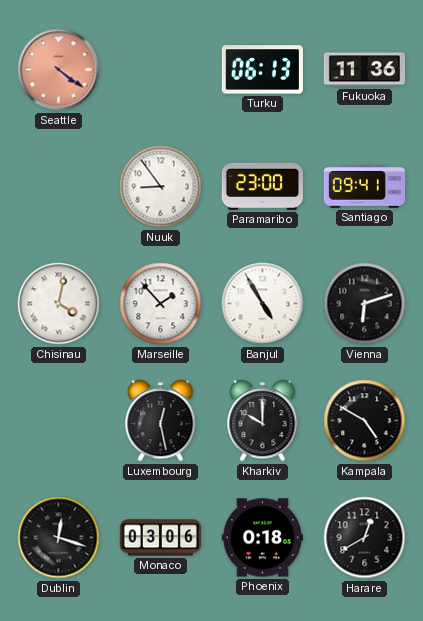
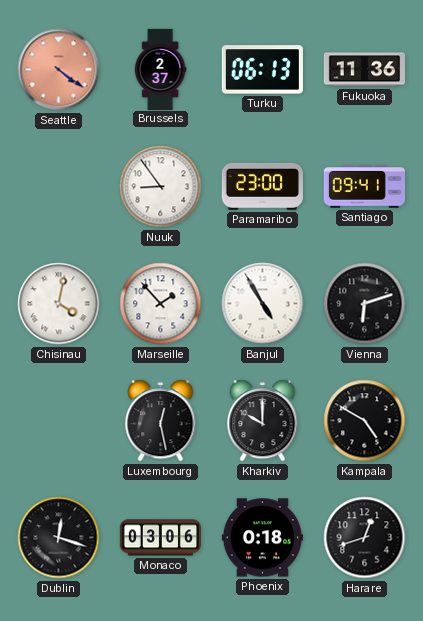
Brussels: none -> 2:37 (160, 69)
Harare: 12:40 -> 12:42 (365, 538)
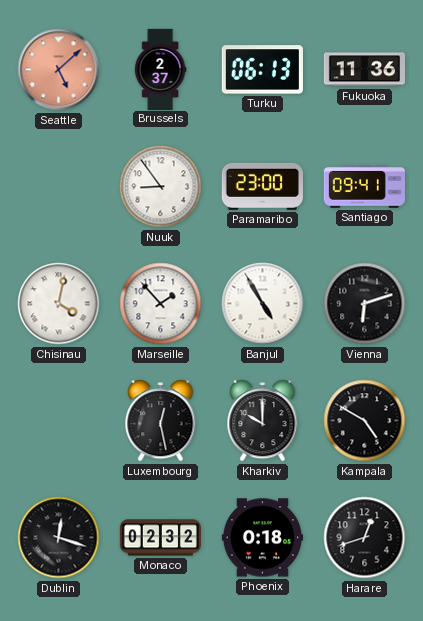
Seattle: 4:21 -> 5:08 (59, 70)
Monaco: 03:06 -> 02:32 (160, 538)
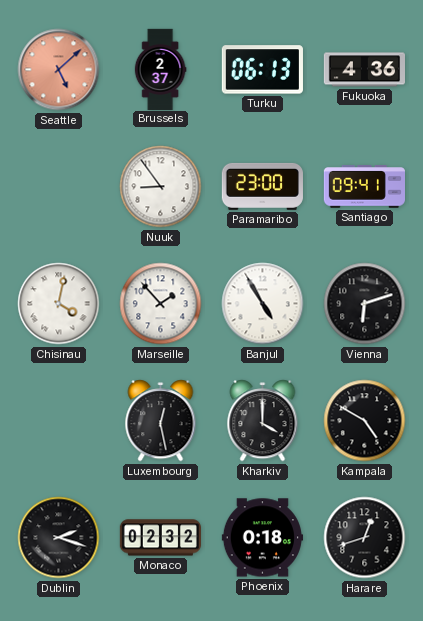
Fukuoka: 11:36 -> 4:36 (364, 70)
Kharkiv: 10:00 -> 4:00 (263, 421)
Dublin: 12:18 -> 2:18 (59, 538)
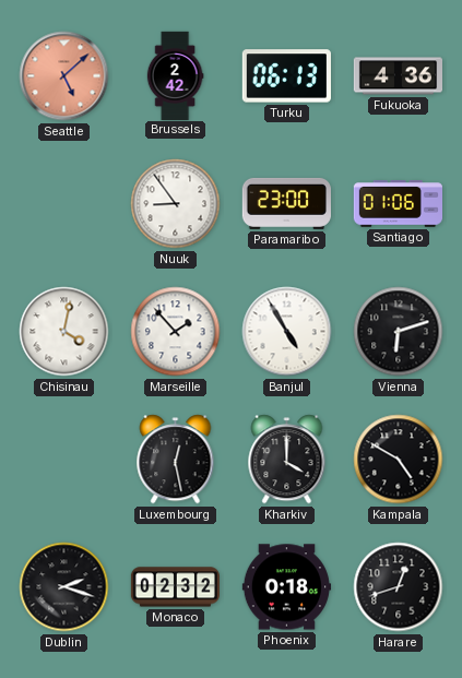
Brussels: 2:37 -> 2:42 (175, 75)
Santiago: 09:41 -> 01:06 (398, 204)
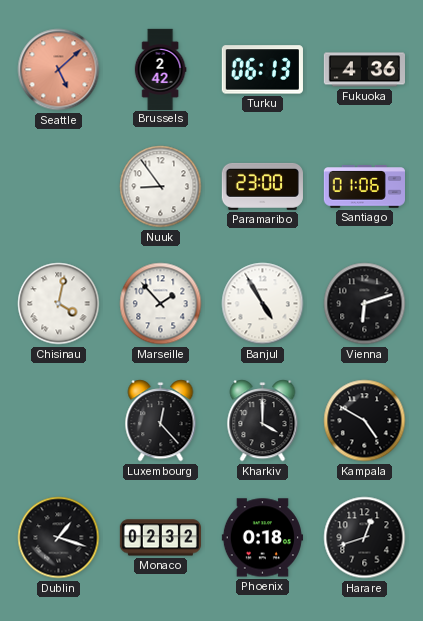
Luxembourg: 12:28 -> 12:23 (161, 421)
Dublin: 2:18 -> 1:18 (59, 538)
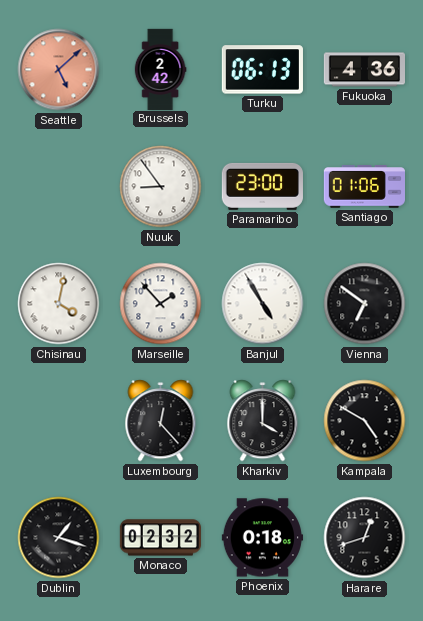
Vienna: 6:12 -> 6:51 (365, 304)
